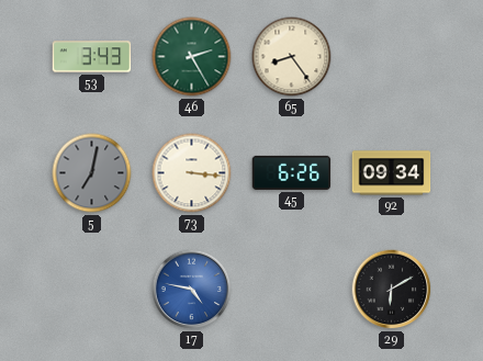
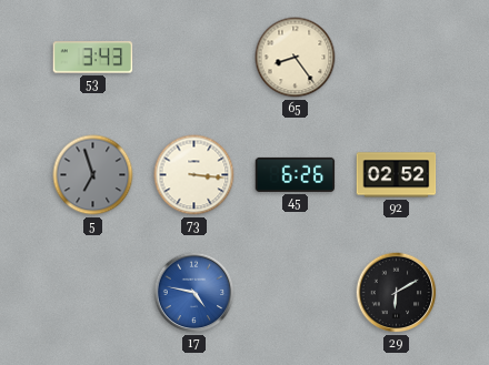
46: 2:25 -> none (192, 57)
5: 7:02 -> 6:57 (93, 175)
92: 09:34 -> 02:52 (397, 175)
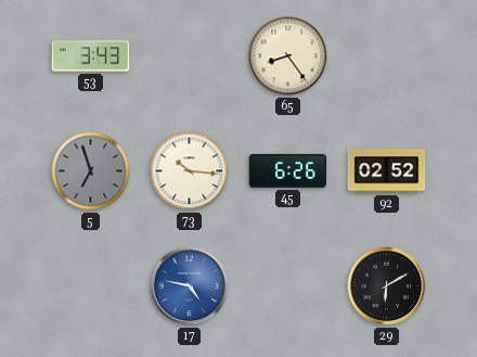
73: 3:16 -> 10:16 (190, 171)
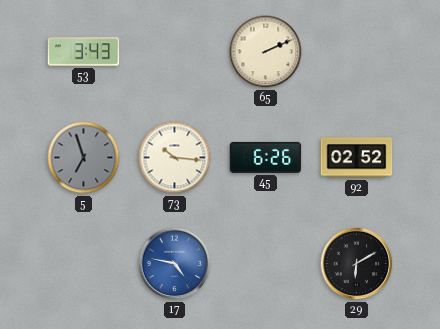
65: 8:24 -> 2:11 (266, 52)
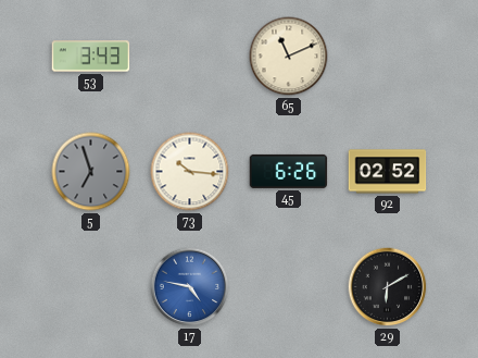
65: 2:11 -> 11:11 (289, 57)
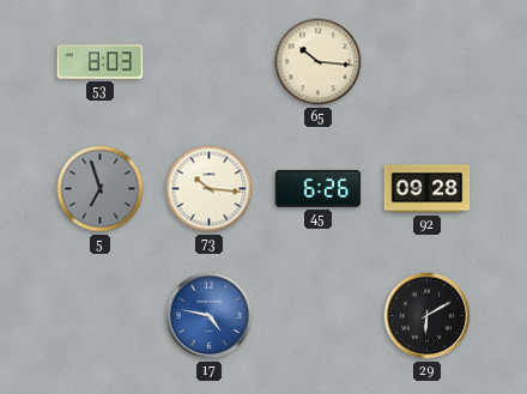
53: 3:43 -> 8:03 (101, 62)
65: 11:11 -> 10:16 (319, 62)
92: 02:52 -> 09:28 (428, 189)
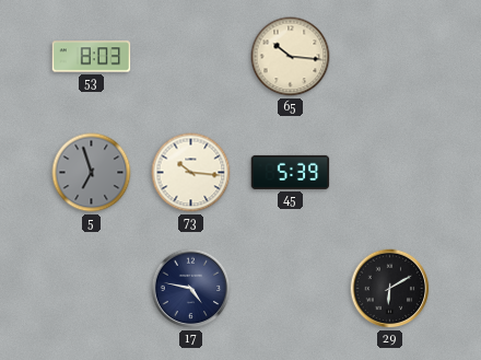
45: 6:26 -> 5:39 (291, 172)
92: 09:28 -> none (428, 189)
17 dial: blue -> navy (191, 289)
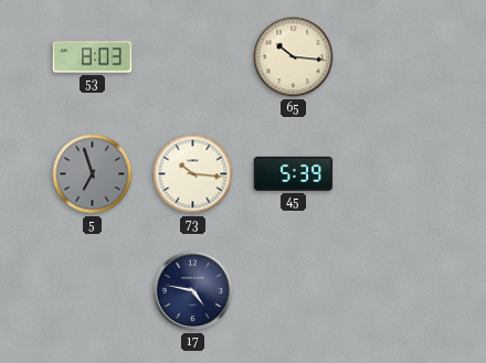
29: 6:10 -> none (390, 289)
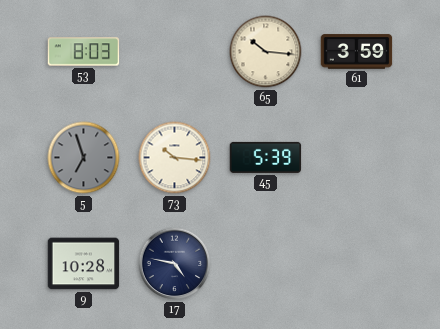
61: none -> 3:59 (357, 52)
9: none -> 10:28 (84, 264)
